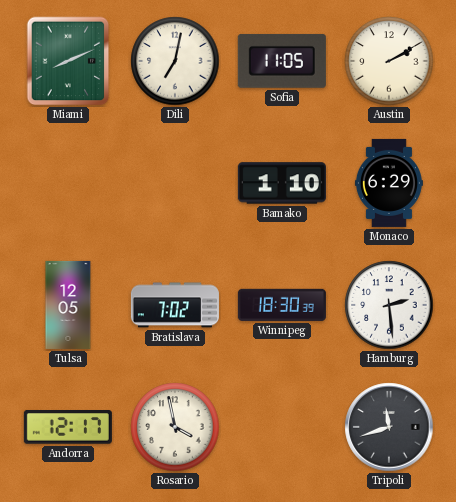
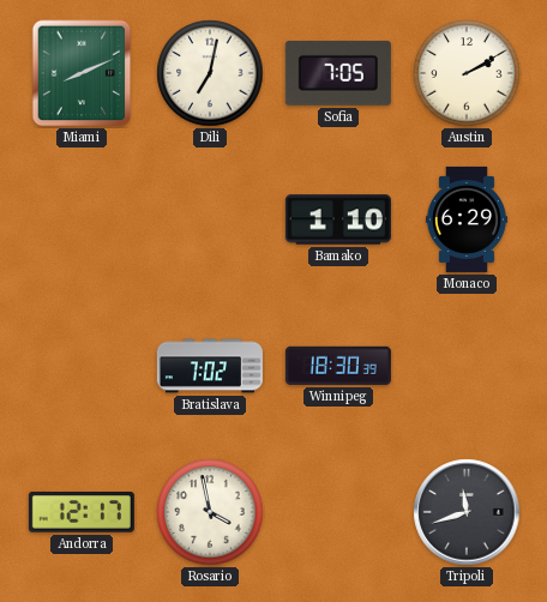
Sofia: 11:05 -> 7:05 (338, 73)
Tulsa: 12:05 -> none (68, 305)
Hamburg: 2:29 -> none (389, 305)
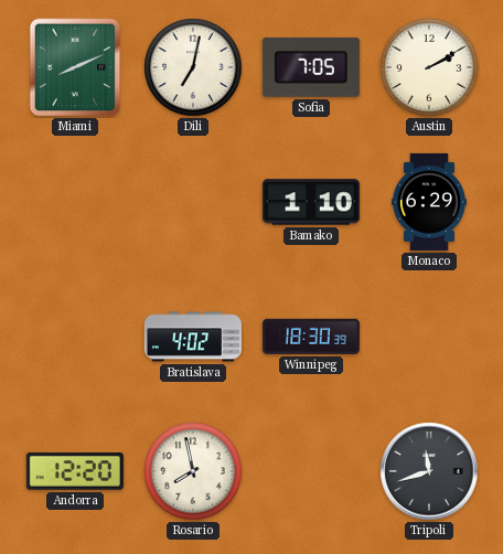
Bratislava: 7:02 -> 4:02 (193, 337)
Andorra: 12:17 -> 12:20 (75, 471)
Rosario: 3:58 -> 7:58 (193, 471)
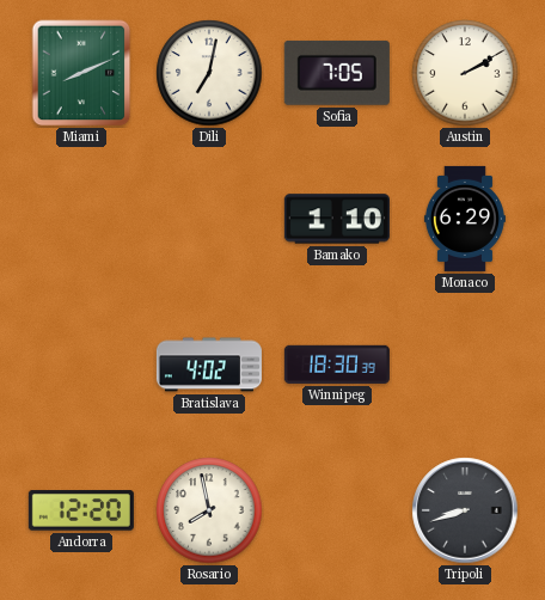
Tripoli: 11:42 -> 8:42 (465, 510)
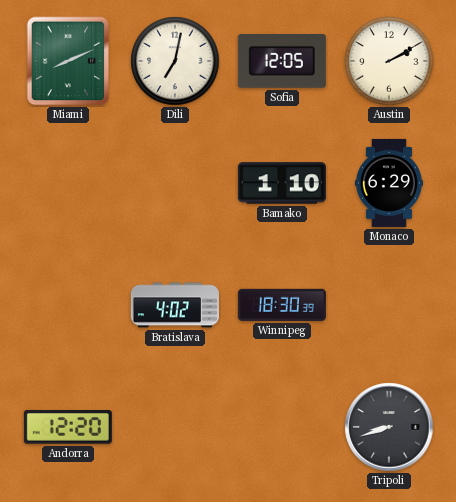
Sofia: 7:05 -> 12:05 (282, 61)
Rosario: 7:58 -> none (209, 510)
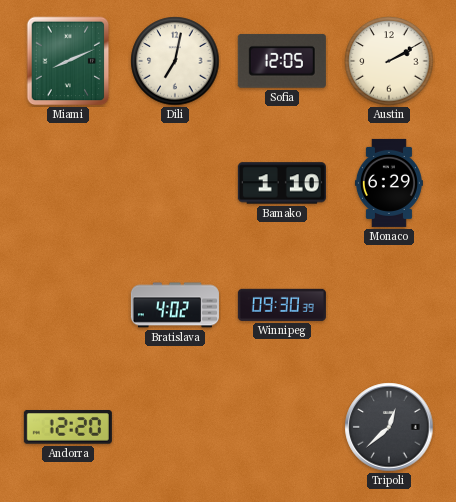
Winnipeg: 18:30 -> 09:30 (282, 305)
Tripoli: 8:42 -> 12:38 (389, 427)
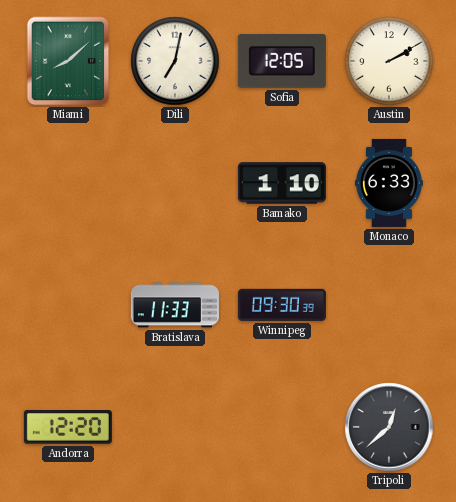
Miami: 8:11 -> 8:08 (68, 61)
Monaco: 6:29 -> 6:33 (389, 183)
Bratislava: 4:02 -> 11:33 (175, 305)
